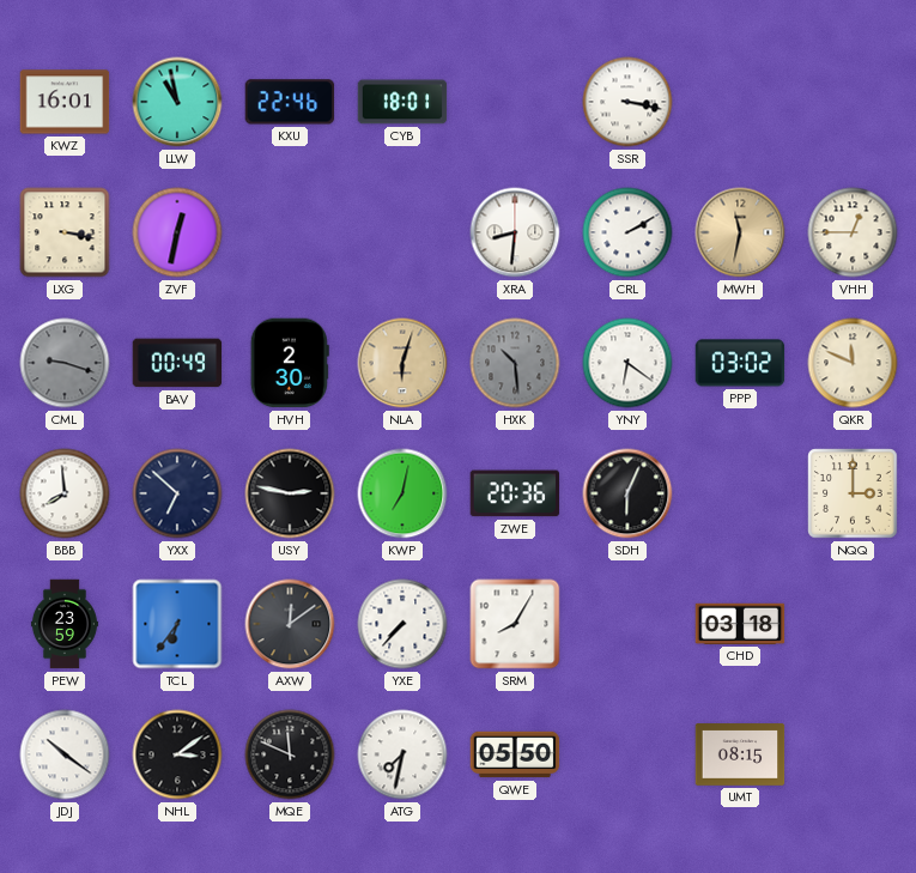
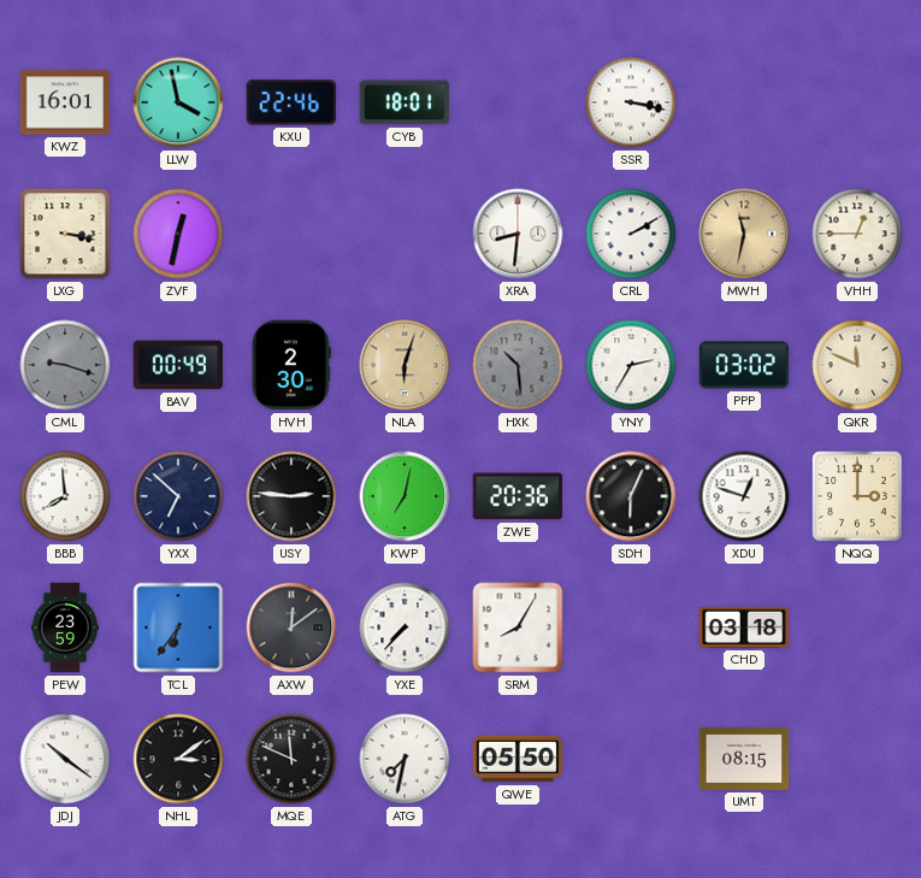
LLW: 10:58 -> 3:58 (178, 102)
YNY: 6:21 -> 2:35 (631, 365)
USY: 2:47 -> 2:46 (291, 496)
XDU: none -> 12:48 (744, 496)
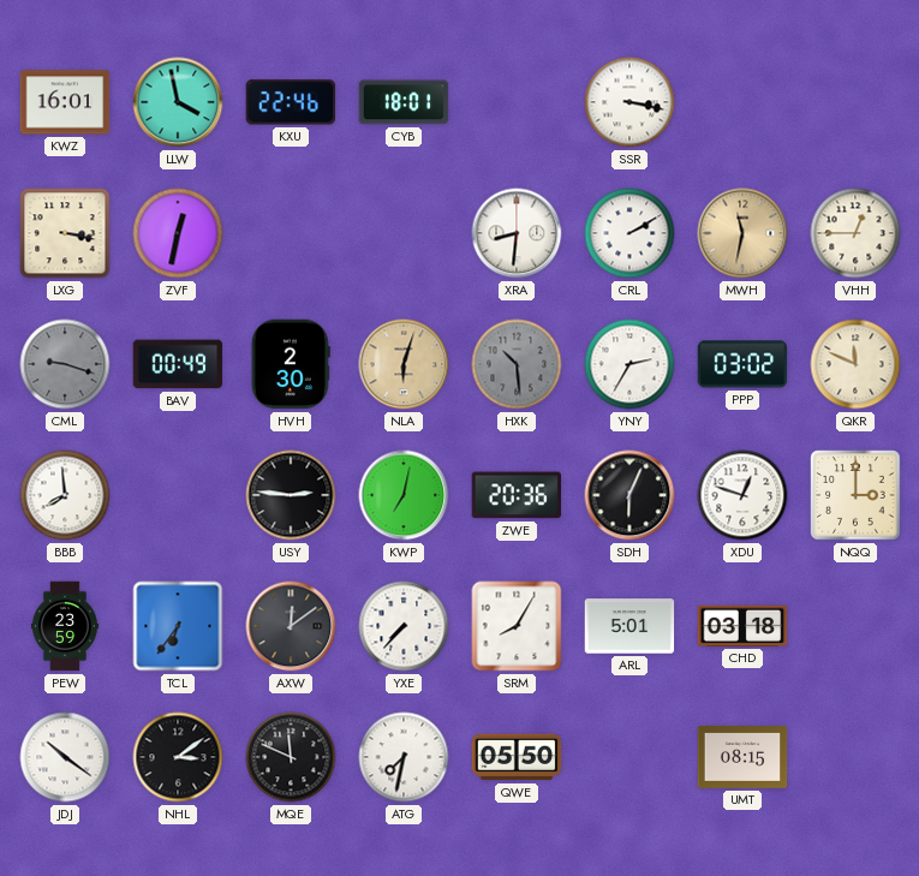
YXX: 6:52 -> none (178, 496)
ARL: none -> 5:01 (629, 626)
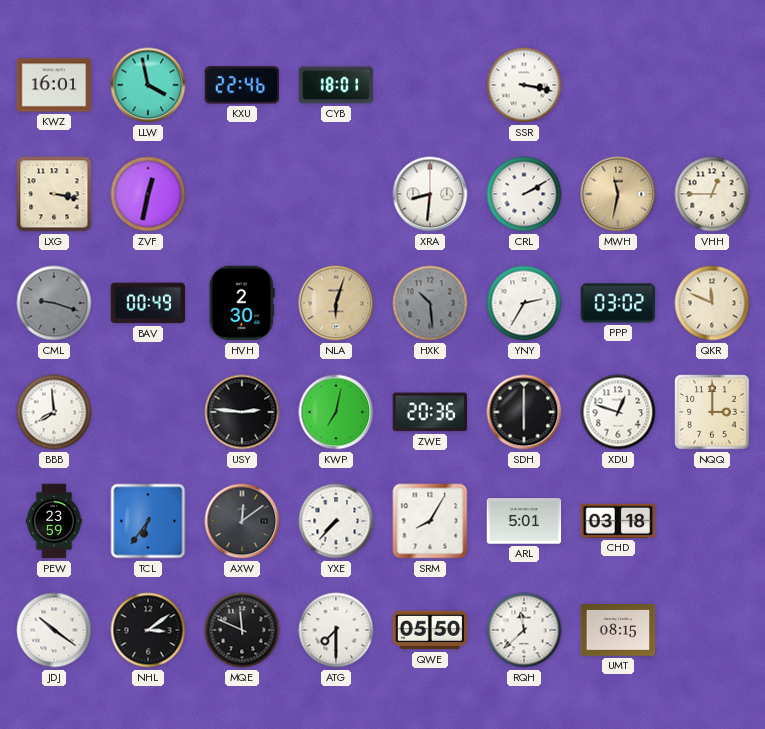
SDH: 6:04 -> 6:00 (524, 412)
ATG: 7:32 -> 7:30 (336, 630)
RQH: none -> 11:38 (524, 630)
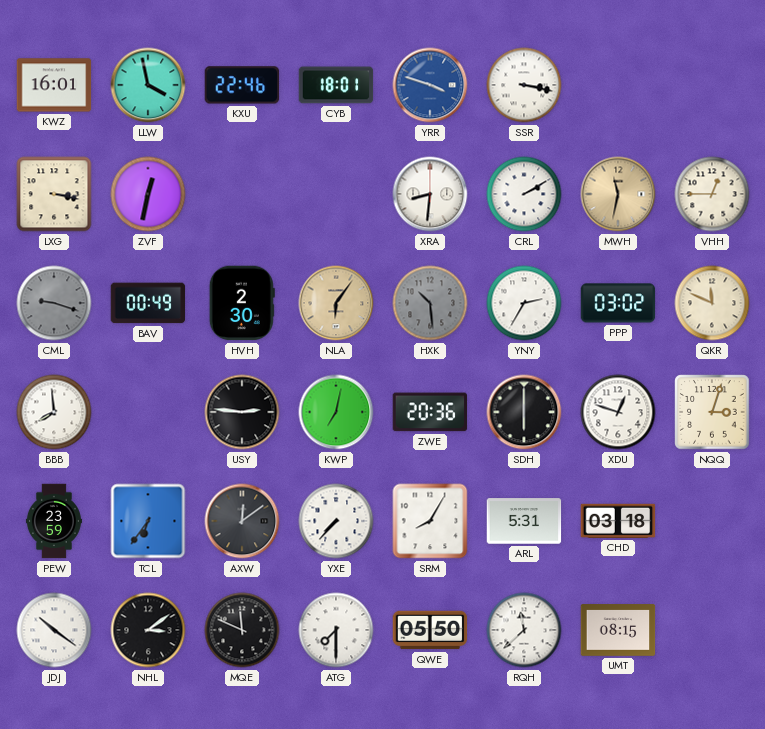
YRR: none -> 3:48 (430, 85)
NLA: 6:03 -> 6:06 (336, 303)
NQQ: 3:00 -> 3:03 (712, 412)
ARL: 5:01 -> 5:31 (524, 521)
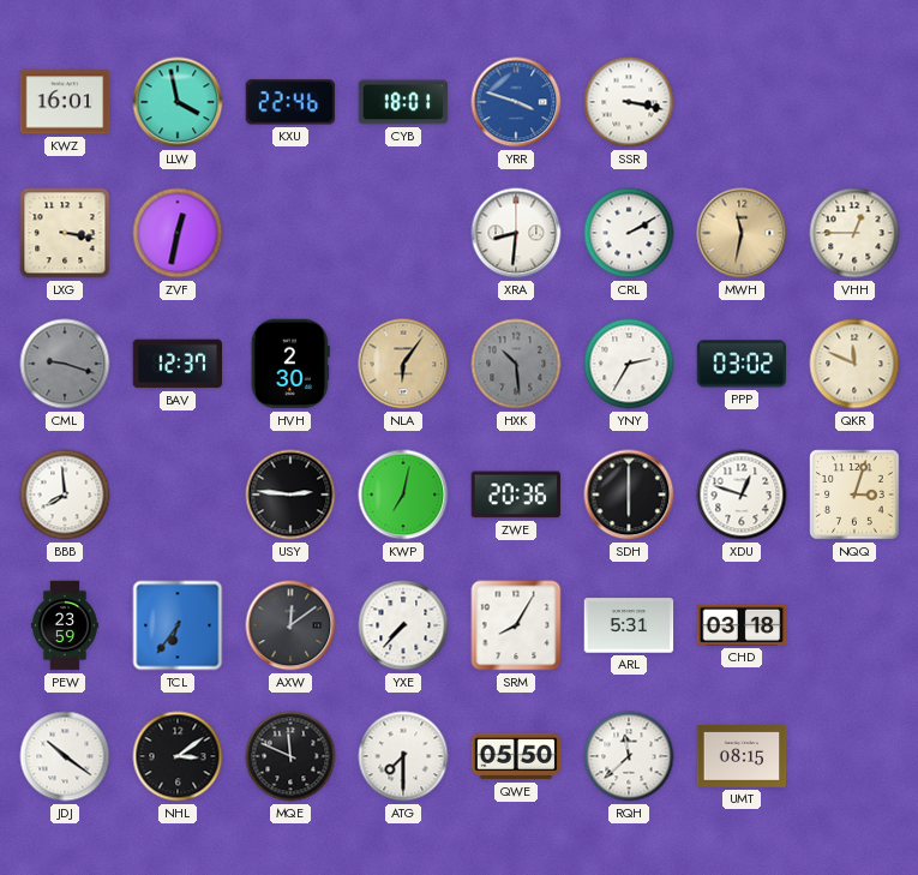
BAV: 00:49 -> 12:37 (178, 364)
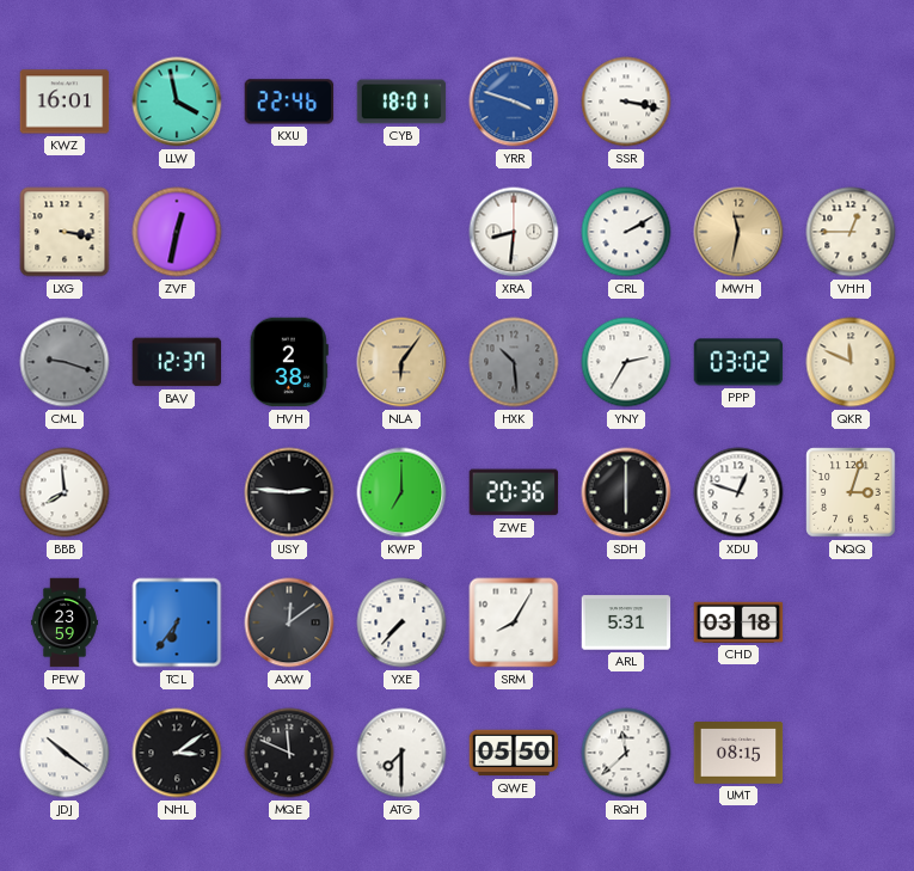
HVH: 2:30 -> 2:38 (289, 362)
KWP: 7:02 -> 7:00 (401, 492)
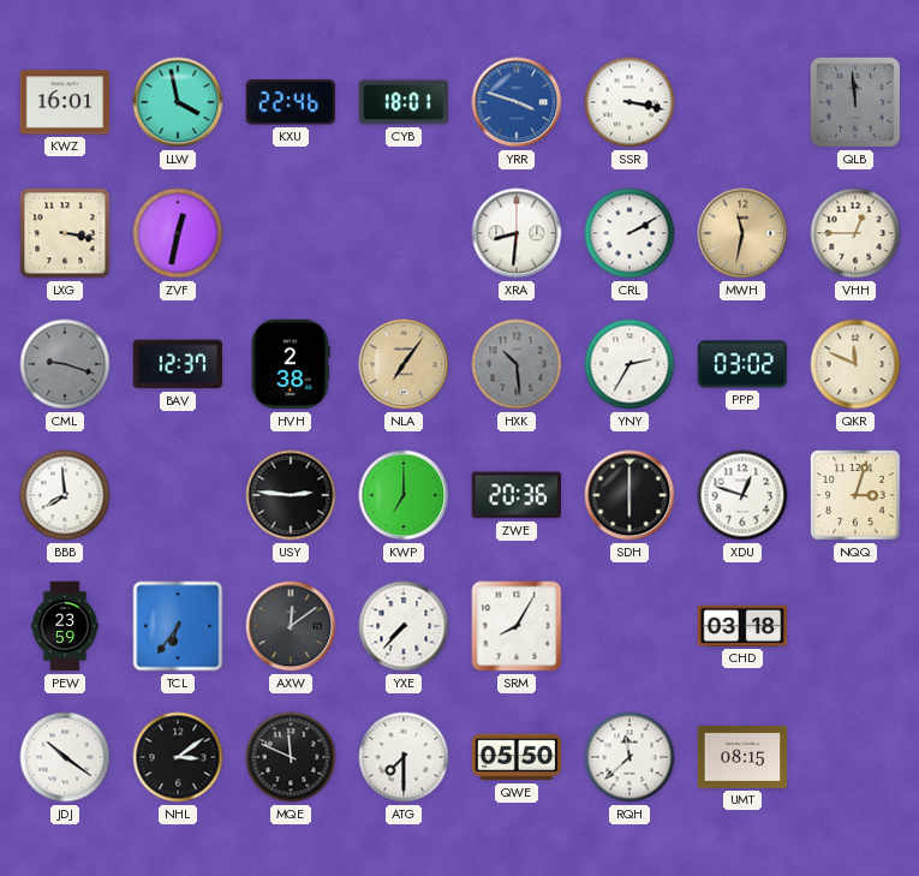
QLB: none -> 11:59 (855, 102)
NLA: 6:06 -> 7:06 (404, 364)
ARL: 5:31 -> none (626, 622)
